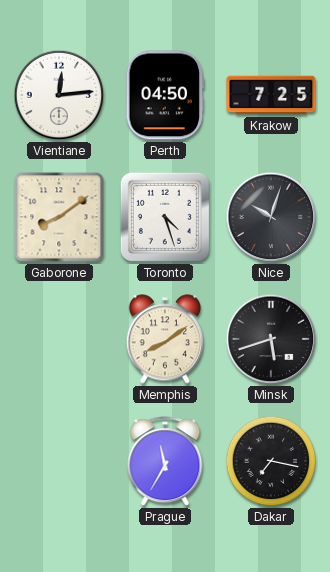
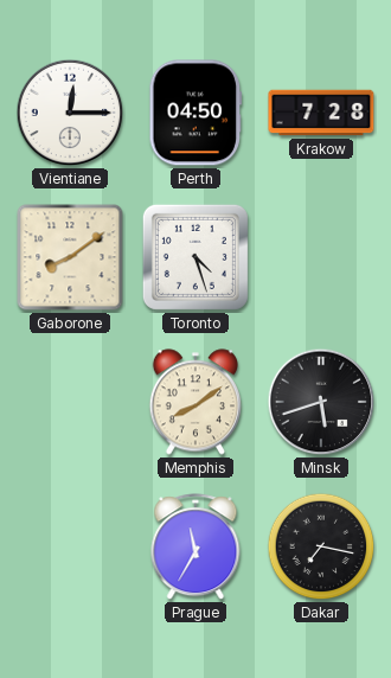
Vientiane: 12:14 -> 12:15 (70, 113)
Krakow: 7:25 -> 7:28 (321, 113)
Nice: 10:03 -> none (271, 217)
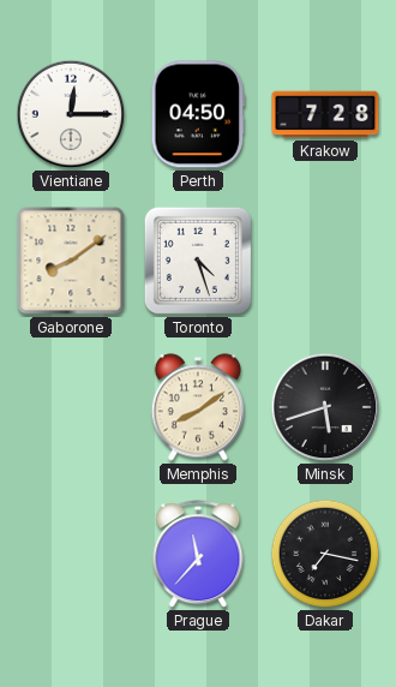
Prague: 11:35 -> 11:37 (198, 555)
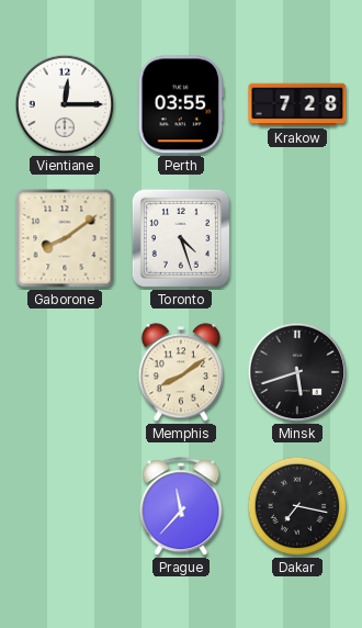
Perth: 04:50 -> 03:55 (181, 104)
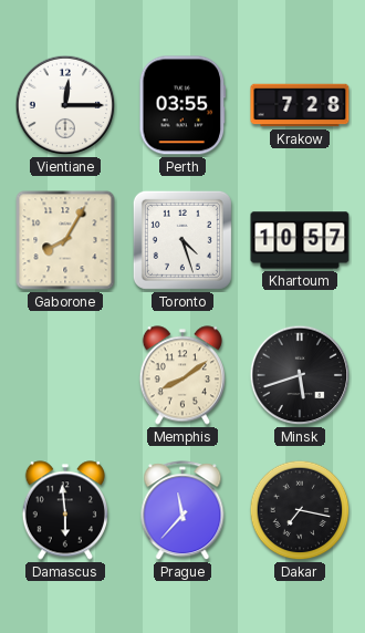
Gaborone: 8:09 -> 8:05 (65, 240)
Khartoum: none -> 10:57 (300, 240)
Damascus: none -> 5:59 (64, 510)
